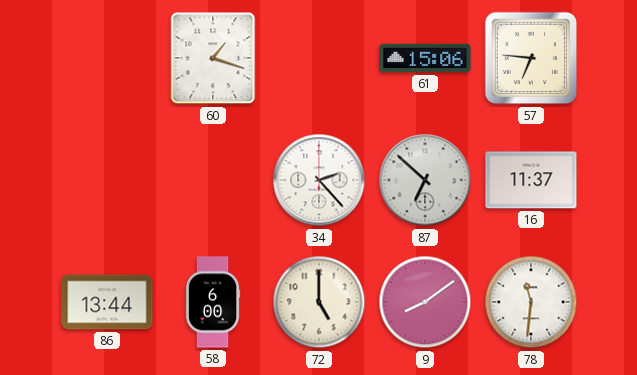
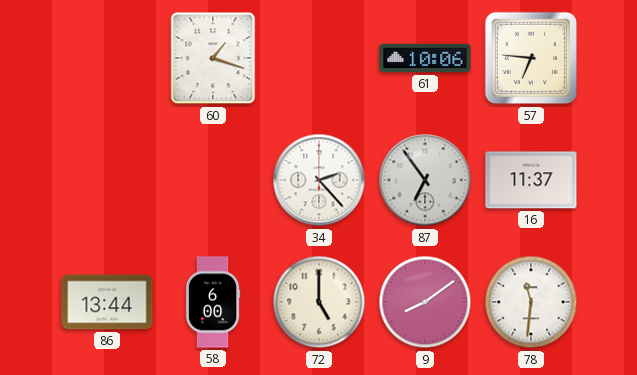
61: 15:06 -> 10:06 (425, 58)
87: 6:52 -> 6:54 (425, 180)
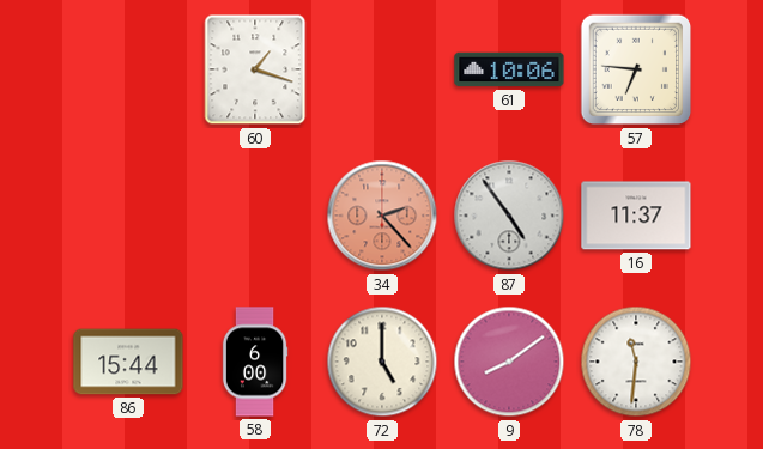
34 dial: white -> salmon (382, 216)
87: 6:54 -> 4:54 (509, 216)
86: 13:44 -> 15:44 (128, 362)
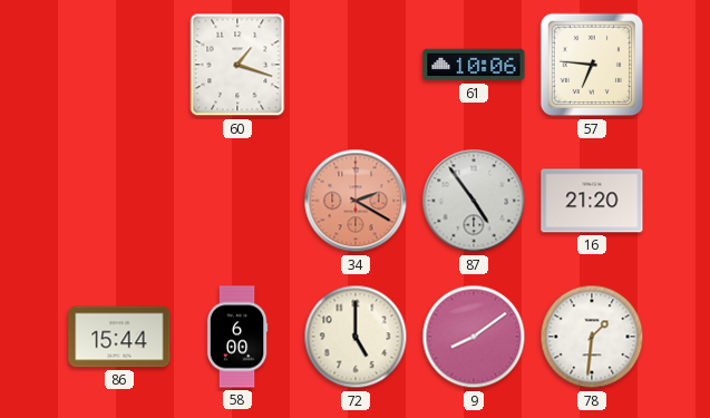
34: 2:23 -> 2:20 (356, 201)
16: 11:37 -> 21:20 (592, 201)
78: 11:31 -> 1:31 (592, 337)
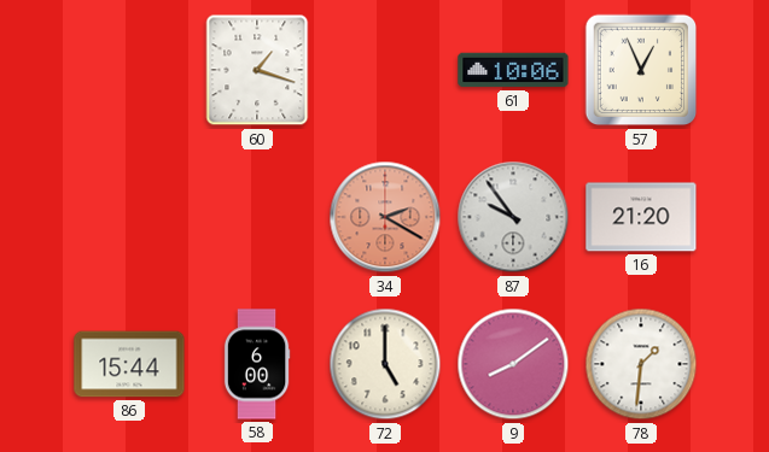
57: 6:46 -> 12:56 (641, 70)
87: 4:54 -> 9:54 (513, 217)
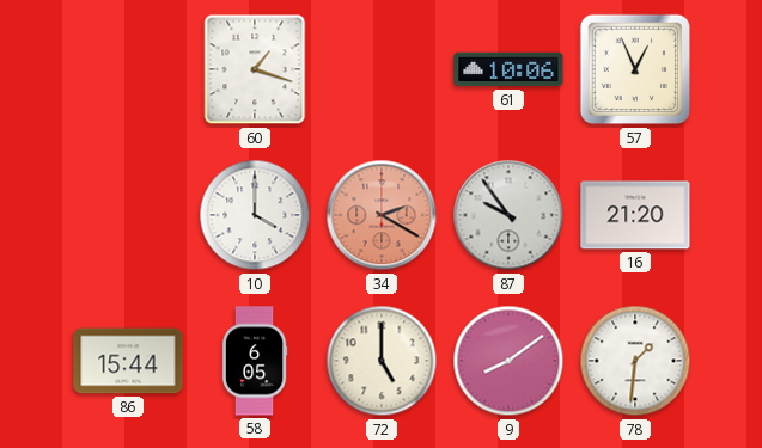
10: none -> 4:00 (255, 215)
58: 6:00 -> 6:05 (255, 361)
